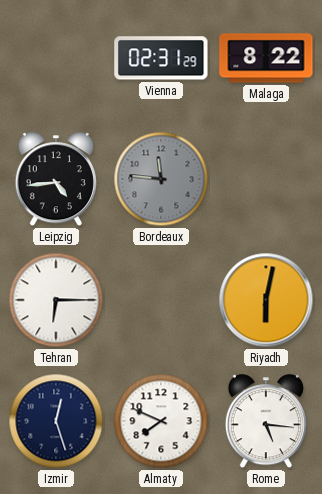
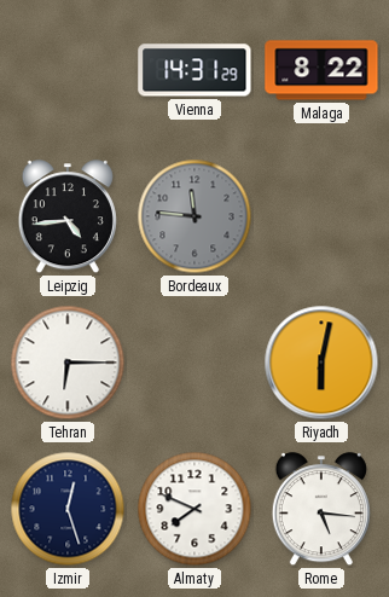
Vienna: 02:31 -> 14:31 (194, 70)
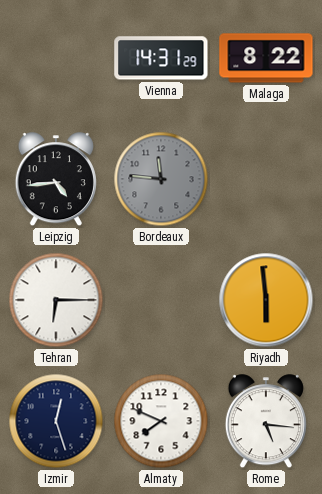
Riyadh: 6:02 -> 5:59 (266, 300)
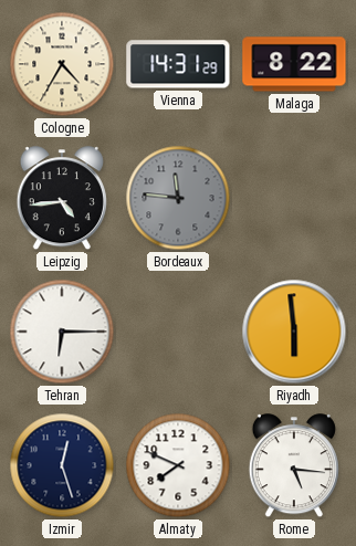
Cologne: none -> 4:35 (62, 64)
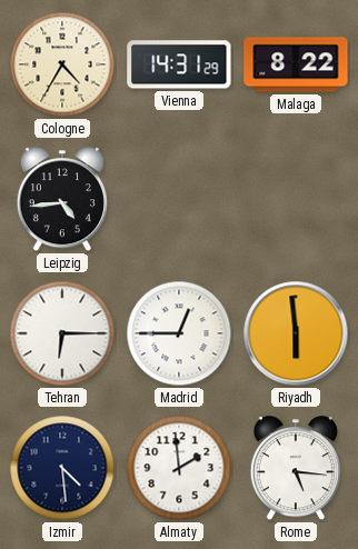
Bordeaux: 11:46 -> none (178, 198)
Madrid: none -> 12:45 (179, 333)
Izmir: 12:27 -> 4:29 (62, 468)
Almaty: 7:49 -> 1:59 (179, 468)
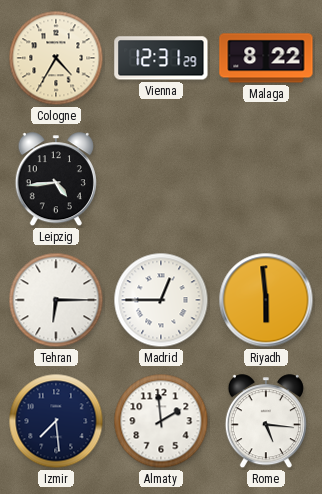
Vienna: 14:31 -> 12:31 (161, 58)
Izmir: 4:29 -> 7:29 (56, 421)
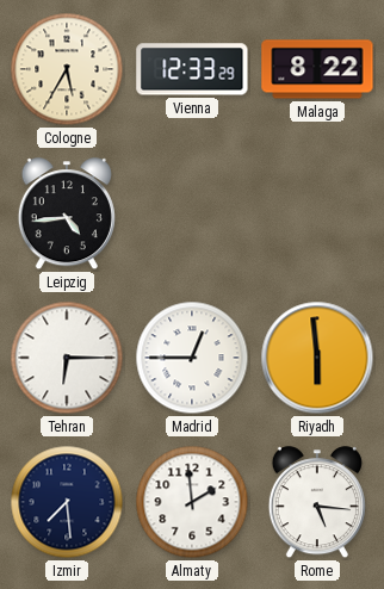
Cologne: 4:35 -> 5:35 (67, 69)
Vienna: 12:31 -> 12:33 (192, 69)
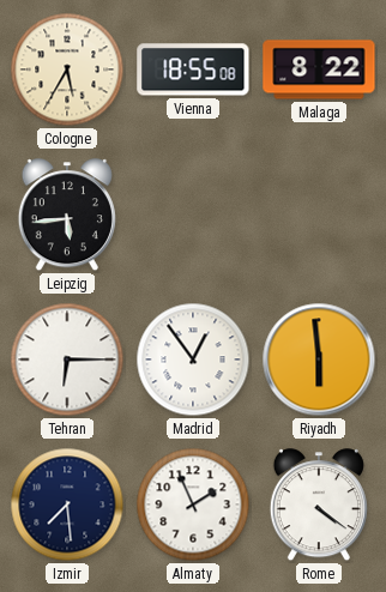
Vienna: 12:33 -> 18:55 (193, 70)
Leipzig: 4:44 -> 5:44 (67, 216)
Madrid: 12:45 -> 12:54 (193, 360)
Almaty: 1:59 -> 1:56 (193, 505)
Rome: 5:16 -> 4:21 (319, 506)
